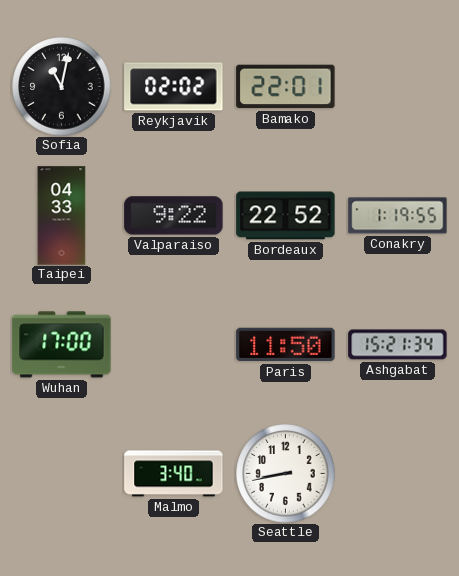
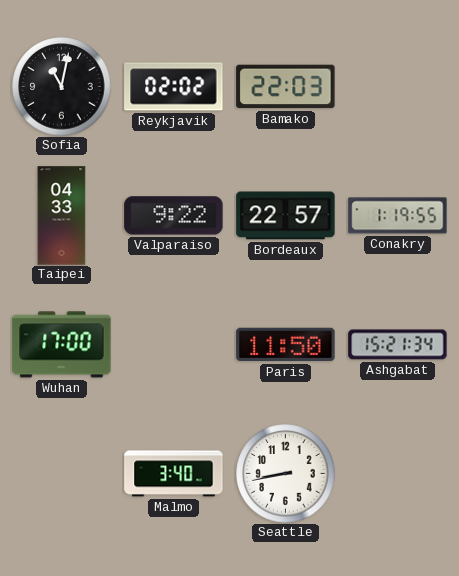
Bamako: 22:01 -> 22:03 (286, 87)
Bordeaux: 22:52 -> 22:57 (286, 216)
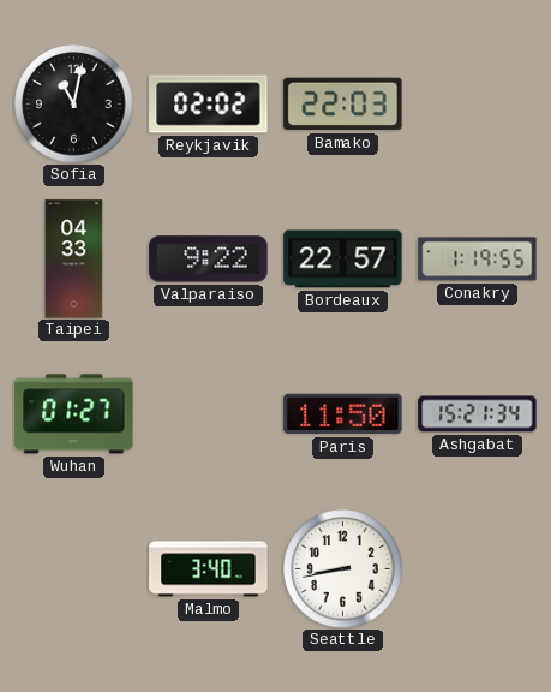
Wuhan: 17:00 -> 01:27 (74, 414)
